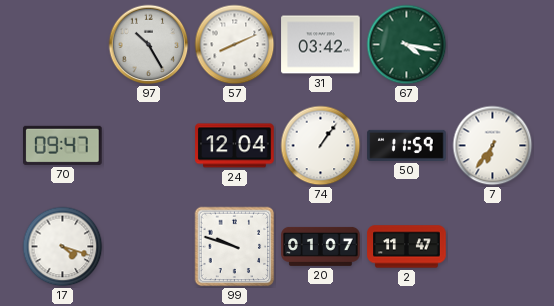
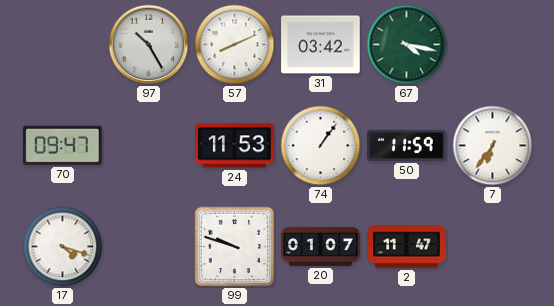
24: 12:04 -> 11:53 (235, 146)
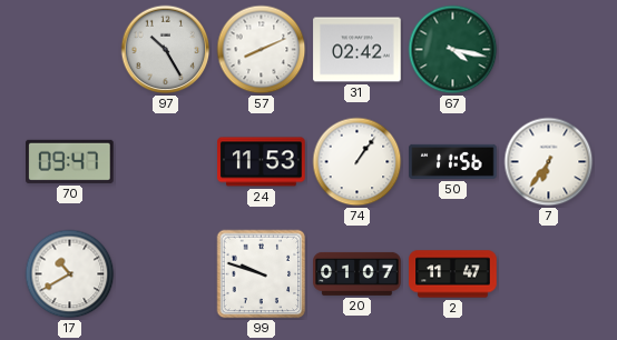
31: 03:42 -> 02:42 (358, 50)
50: 11:59 -> 11:56 (453, 161)
17: 4:18 -> 10:40 (70, 274)
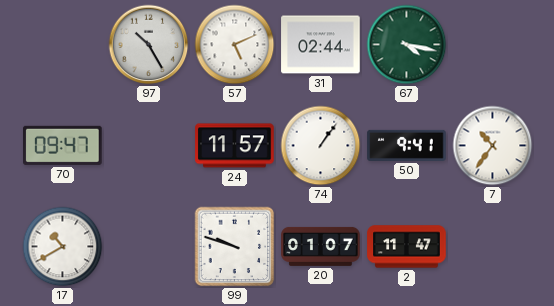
57: 8:11 -> 5:11 (235, 45)
31: 02:42 -> 02:44 (321, 45)
24: 11:53 -> 11:57 (235, 146)
50: 11:56 -> 9:41 (407, 145)
7: 6:36 -> 10:36 (493, 146)
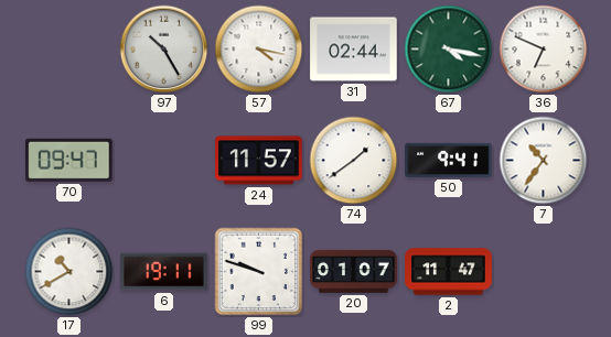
57: 5:11 -> 4:17 (259, 50)
36: none -> 6:49 (544, 50)
74: 1:06 -> 1:39 (354, 161)
6: none -> 19:11 (164, 272)
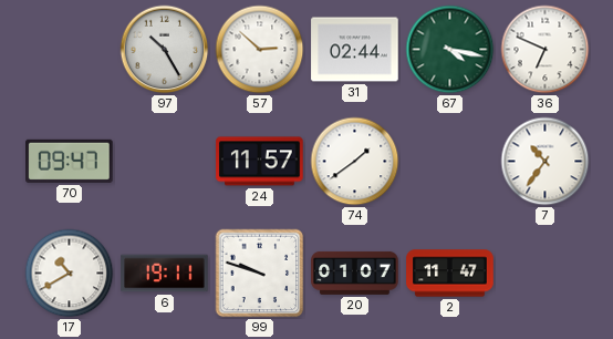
57: 4:17 -> 2:52 (260, 50)
50: 9:41 -> none (449, 160)
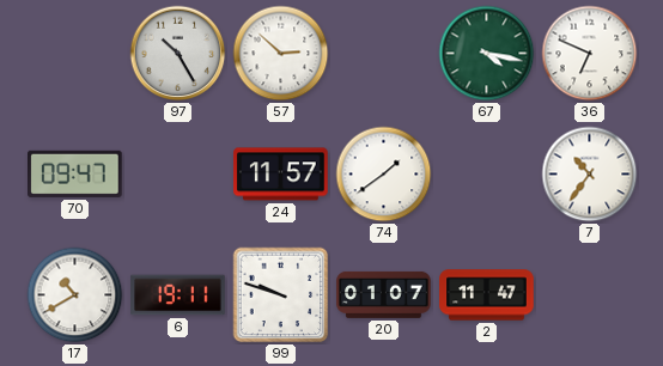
31: 02:44 -> none (355, 50)
